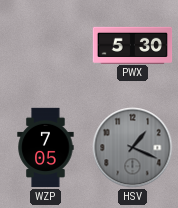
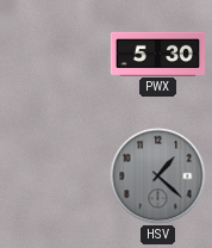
WZP: 7:05 -> none (46, 148)
HSV: 1:19 -> 1:22 (158, 176)
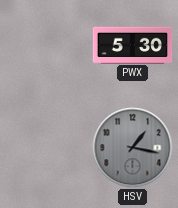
HSV: 1:22 -> 1:17 (133, 148)
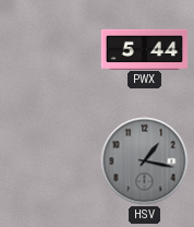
PWX: 5:30 -> 5:44 (145, 49)
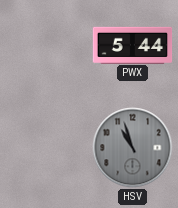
HSV: 1:17 -> 10:57 (133, 148)
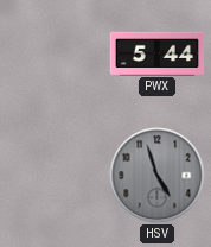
HSV: 10:57 -> 4:57 (158, 176)
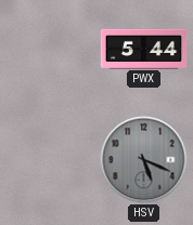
HSV: 4:57 -> 5:19 (144, 160)
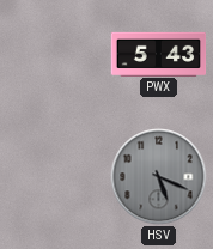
PWX: 5:44 -> 5:43 (159, 54)
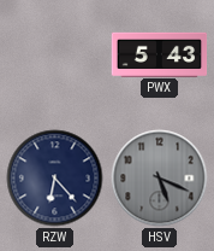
RZW: none -> 6:23 (55, 179)
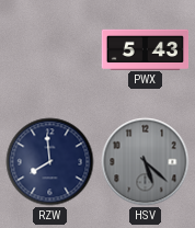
RZW: 6:23 -> 7:59 (50, 162)
HSV: 5:19 -> 5:22 (146, 162)
